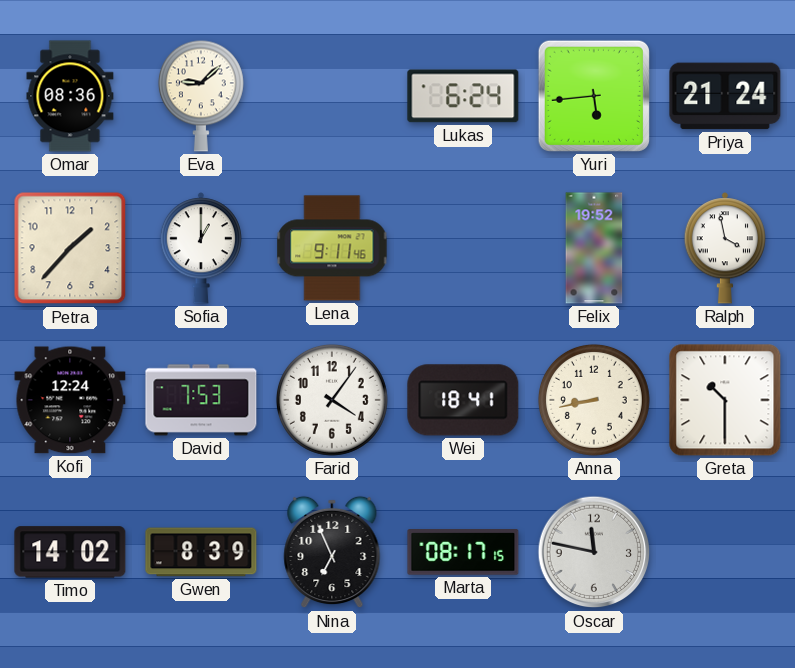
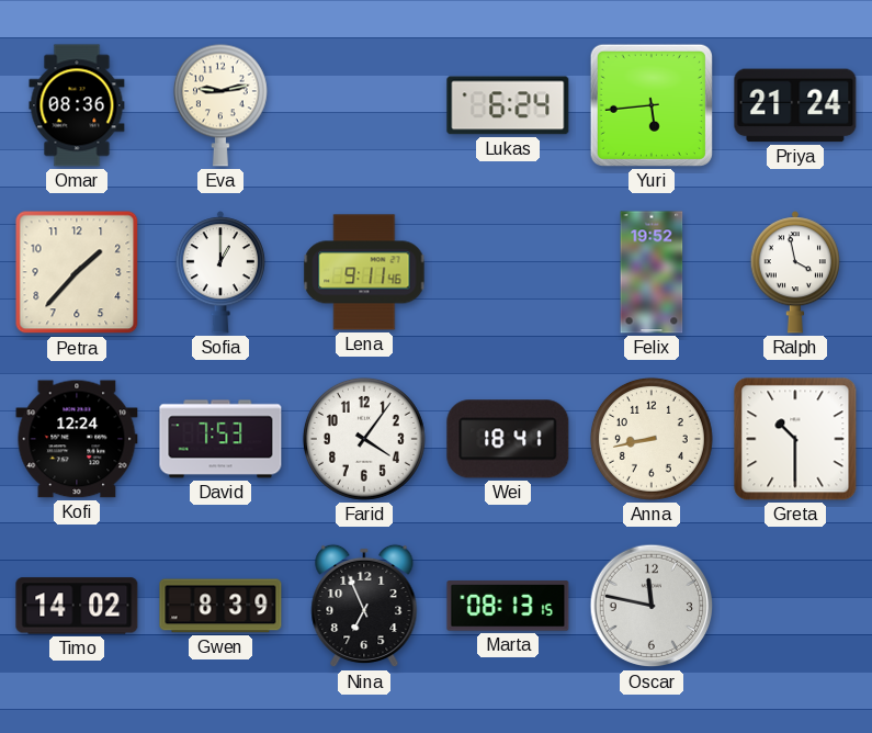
Eva: 9:08 -> 9:13 (220, 105)
Marta: 08:17 -> 08:13 (508, 606)
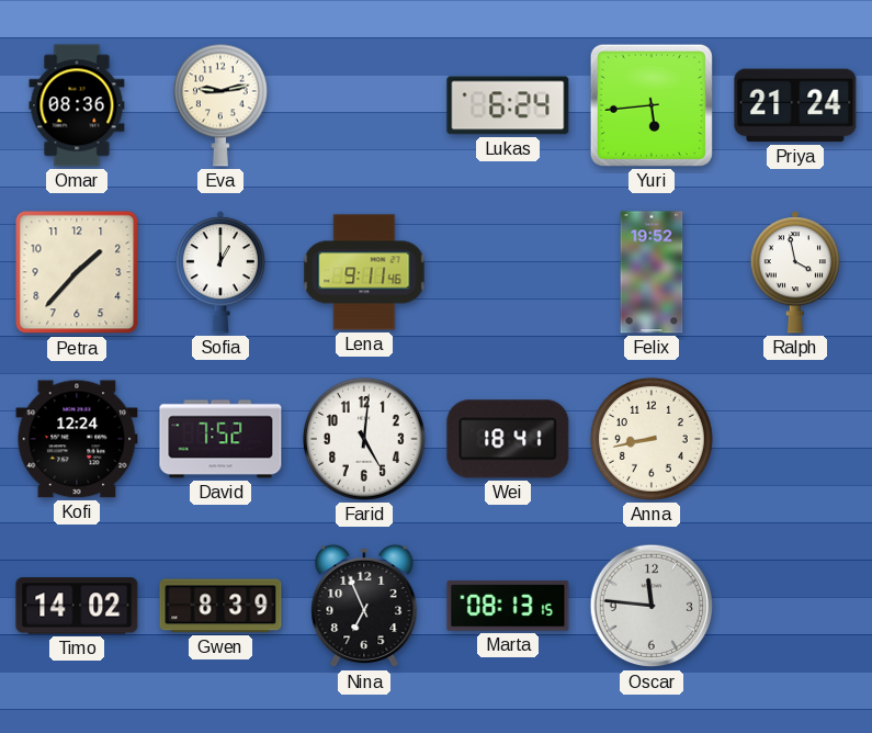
David: 7:53 -> 7:52 (220, 439)
Farid: 4:06 -> 5:01 (364, 439)
Greta: 10:30 -> none (795, 439)
Oscar: 11:47 -> 11:46 (652, 606)
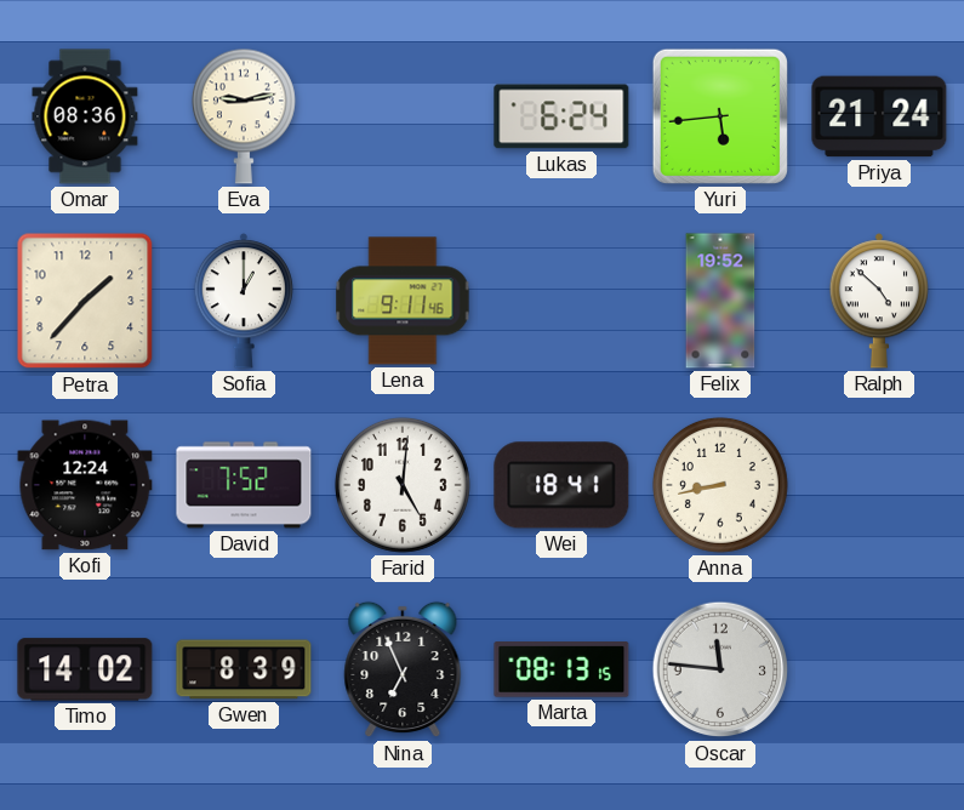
Ralph: 3:58 -> 4:52 (878, 301)
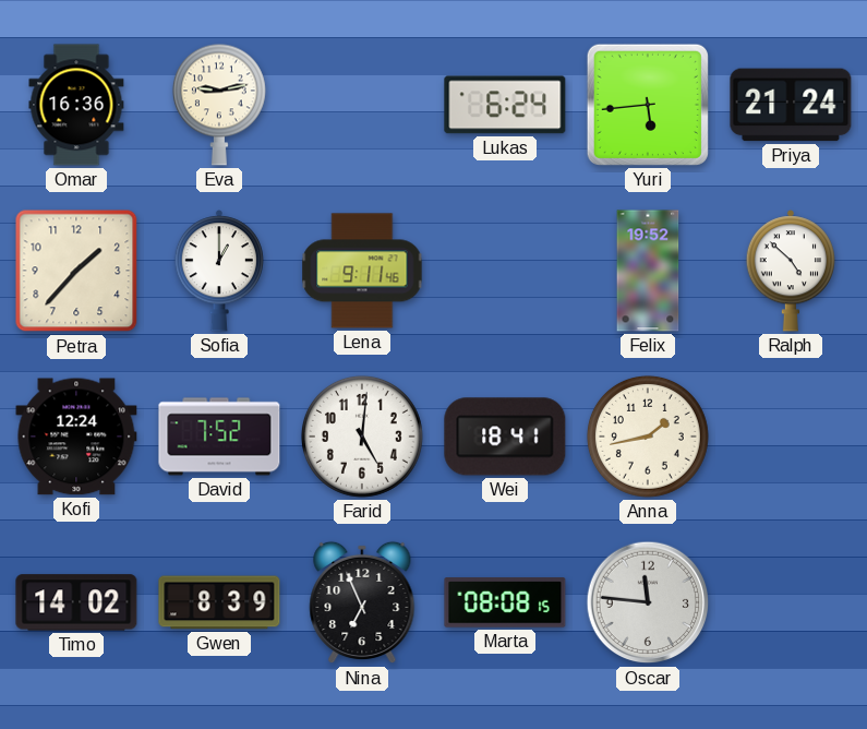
Omar: 08:36 -> 16:36 (76, 105)
Anna: 8:43 -> 1:43 (648, 437)
Marta: 08:13 -> 08:08 (505, 602)
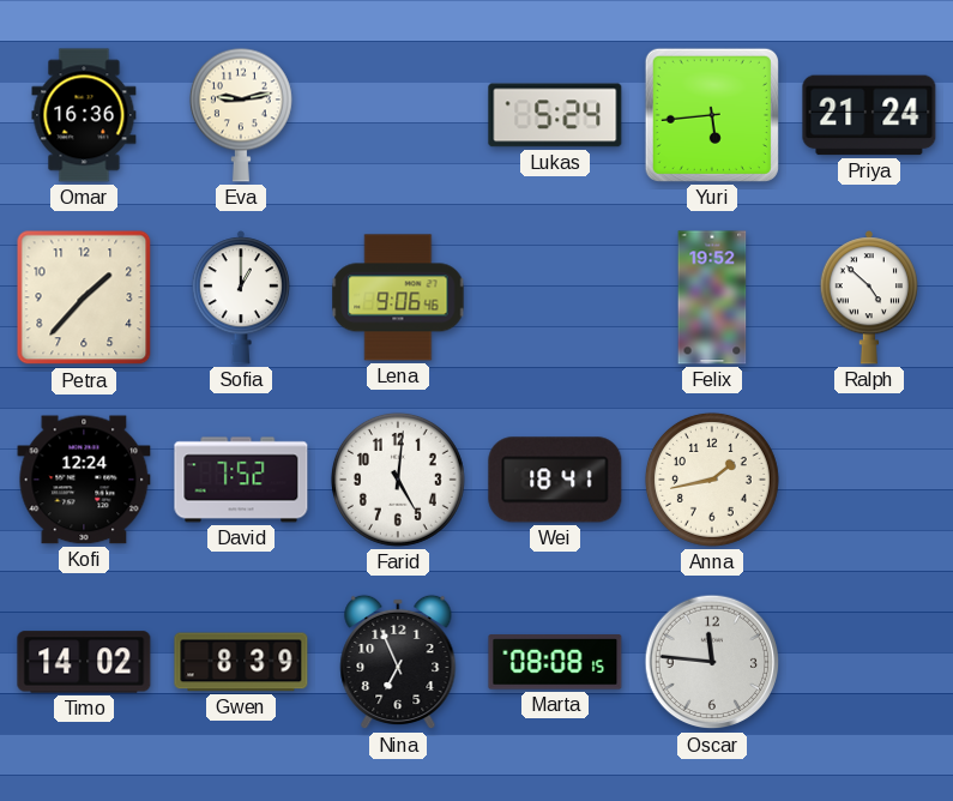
Lukas: 6:24 -> 5:24 (555, 115)
Lena: 9:11 -> 9:06 (398, 297)
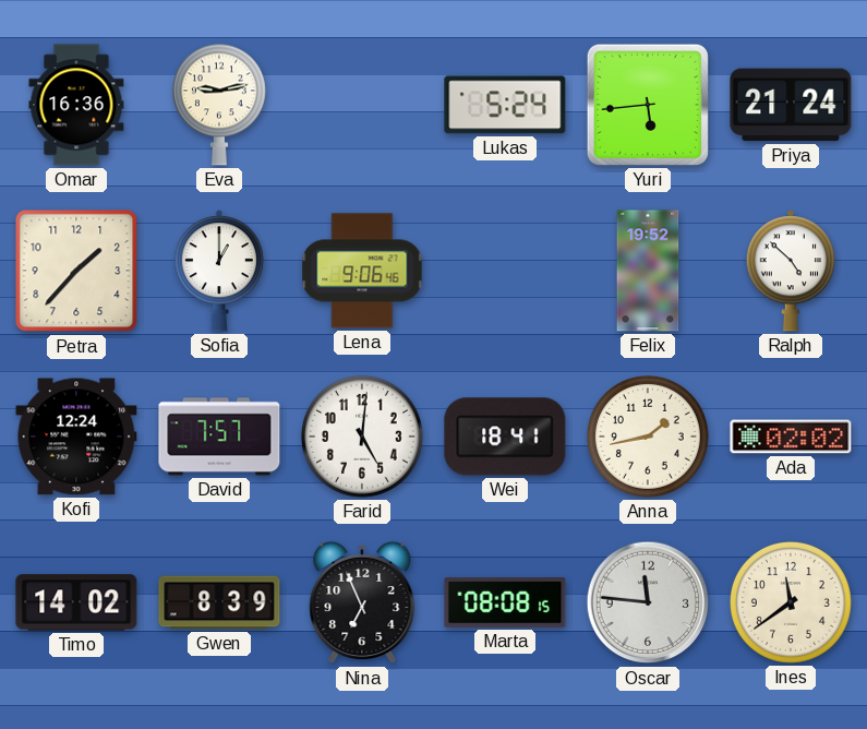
David: 7:52 -> 7:57 (219, 437)
Ada: none -> 02:02 (791, 437)
Ines: none -> 11:39 (791, 602)
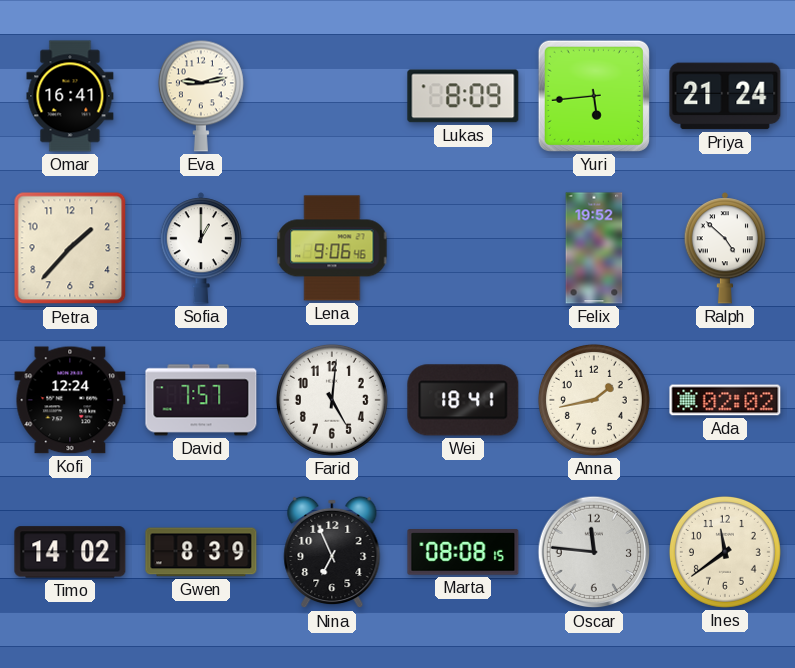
Omar: 16:36 -> 16:41 (70, 96)
Lukas: 5:24 -> 8:09 (463, 96)
